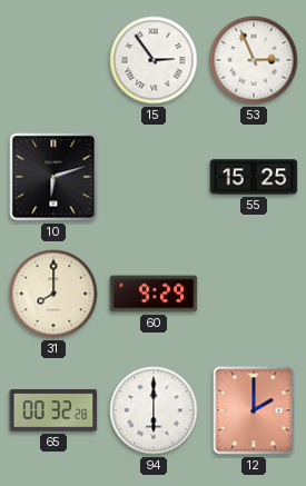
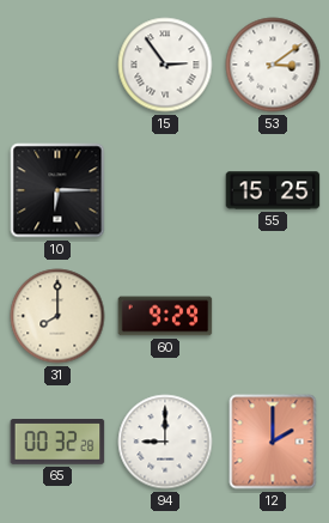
53: 2:56 -> 3:09 (273, 65)
10: 6:12 -> 6:15 (57, 190)
94: 6:00 -> 9:00 (165, 442)
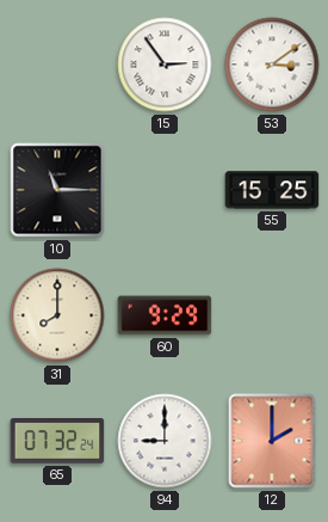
10: 6:15 -> 11:15 (57, 190)
65: 00:32 -> 07:32 (57, 442)
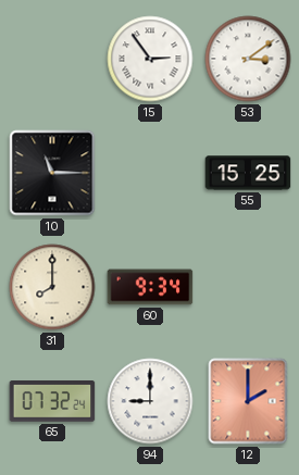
60: 9:29 -> 9:34 (150, 287)
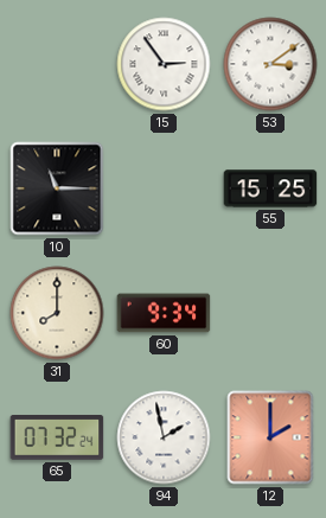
94: 9:00 -> 1:58 (164, 437)
